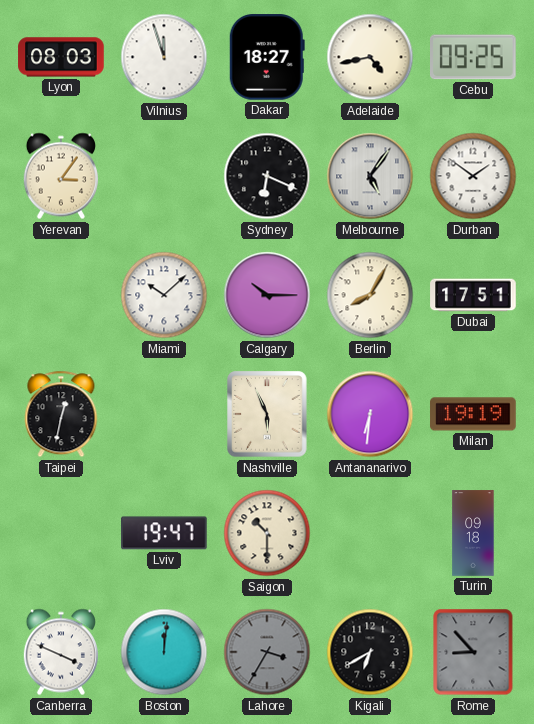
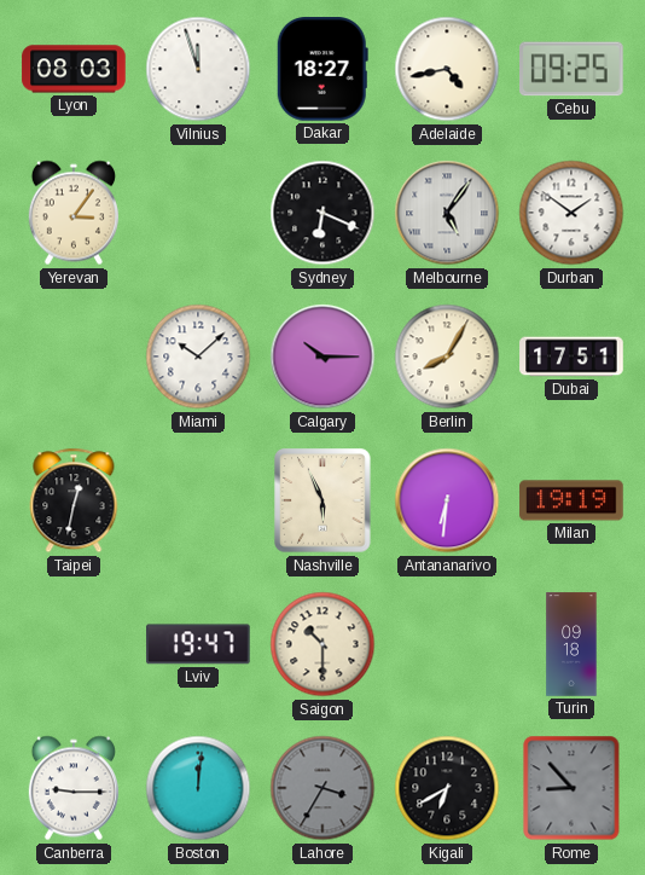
Canberra: 3:49 -> 9:15 (74, 788)
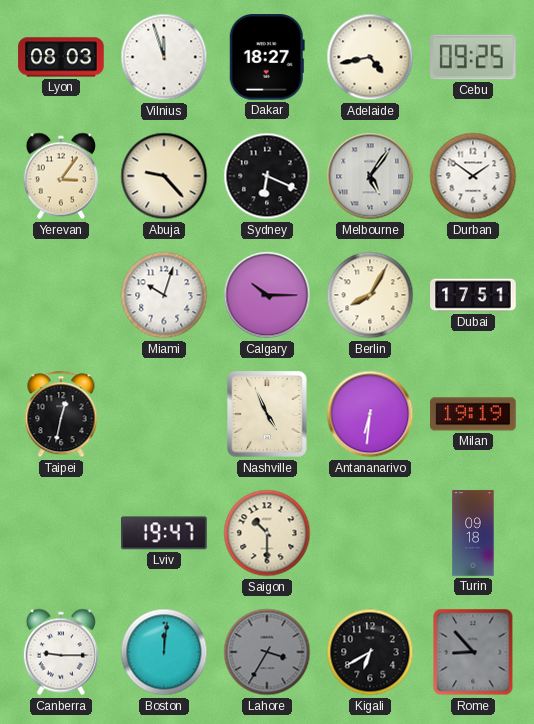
Abuja: none -> 9:23 (164, 176)
Miami: 10:08 -> 10:03 (164, 295)
Nashville: 5:56 -> 4:56 (267, 414)
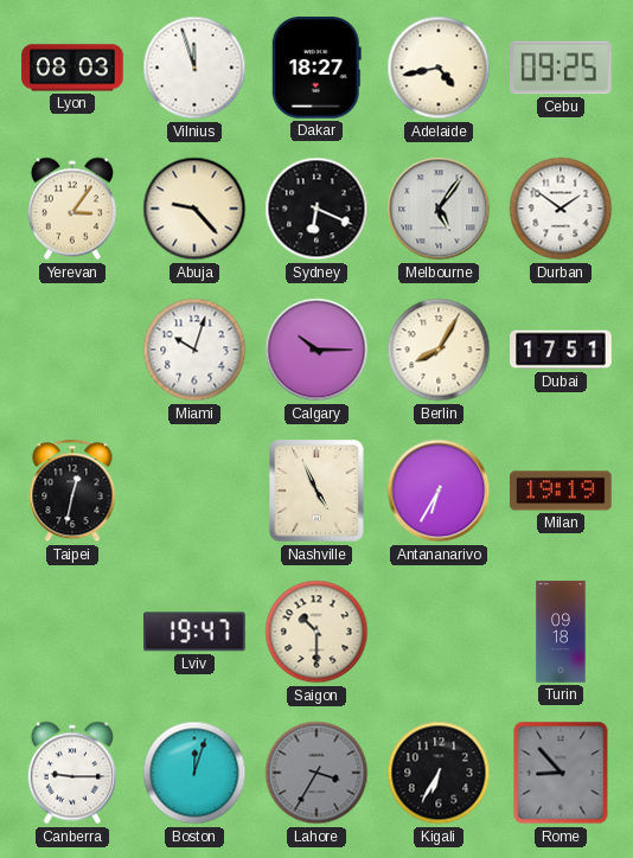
Antananarivo: 6:31 -> 6:35 (439, 491)
Boston: 12:01 -> 12:03 (194, 773)
Kigali: 6:40 -> 6:35 (439, 773)
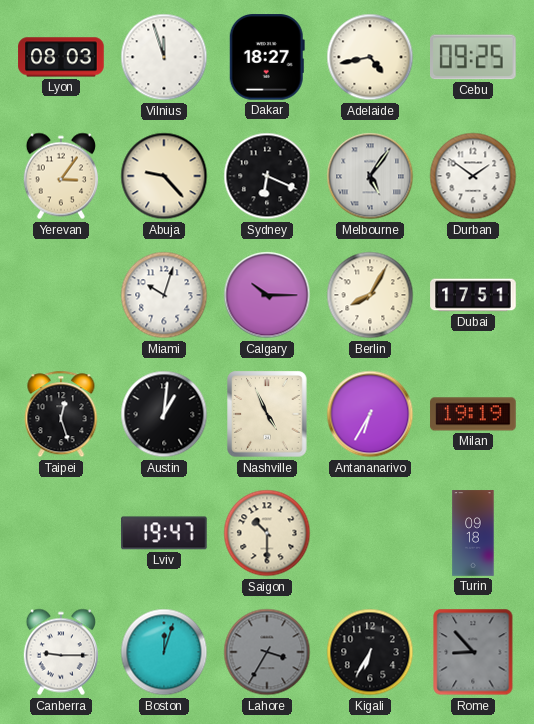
Taipei: 12:32 -> 12:27 (61, 414)
Austin: none -> 1:01 (164, 414)
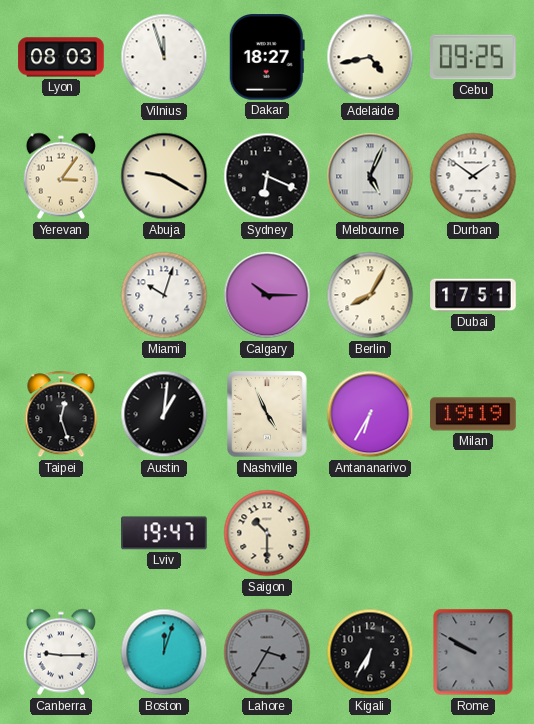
Abuja: 9:23 -> 9:20 (164, 176)
Melbourne: 5:06 -> 5:04 (370, 176)
Turin: 09:18 -> none (473, 533)
Rome: 8:53 -> 9:50 (473, 652)
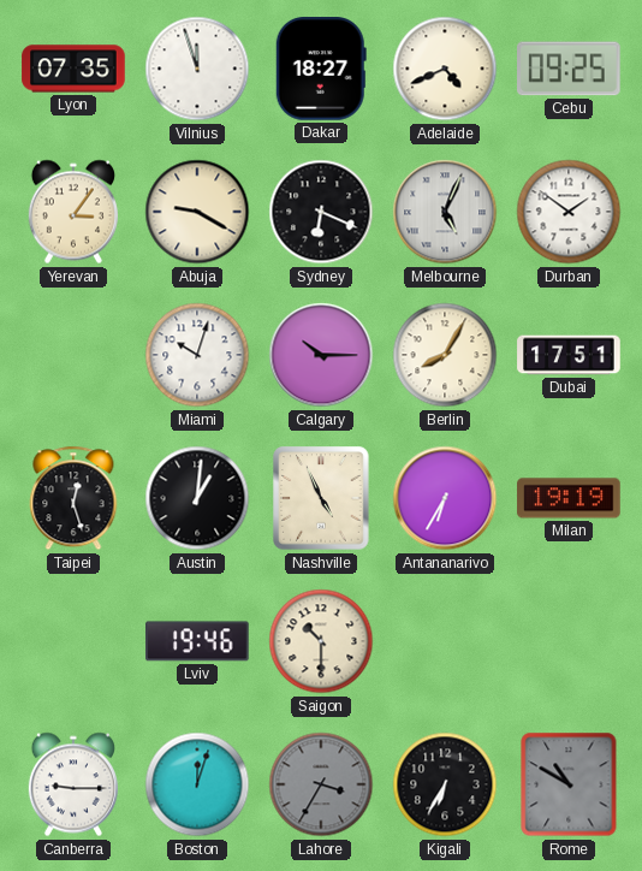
Lyon: 08:03 -> 07:35 (73, 69)
Adelaide: 4:43 -> 4:41 (445, 69)
Lviv: 19:47 -> 19:46 (198, 641)
Rome: 9:50 -> 10:50 (569, 784)
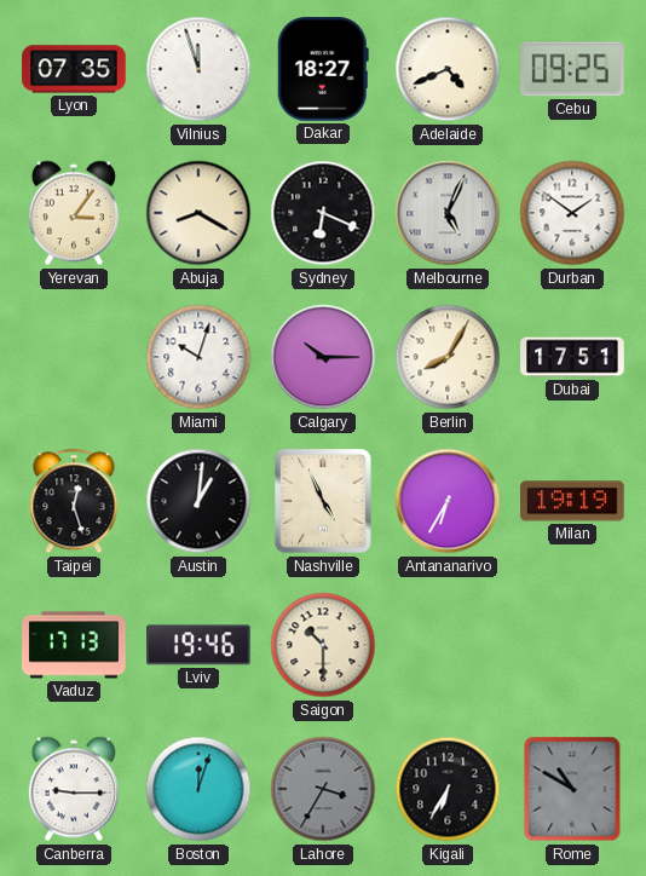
Abuja: 9:20 -> 8:20 (198, 213)
Vaduz: none -> 17:13 (74, 645)
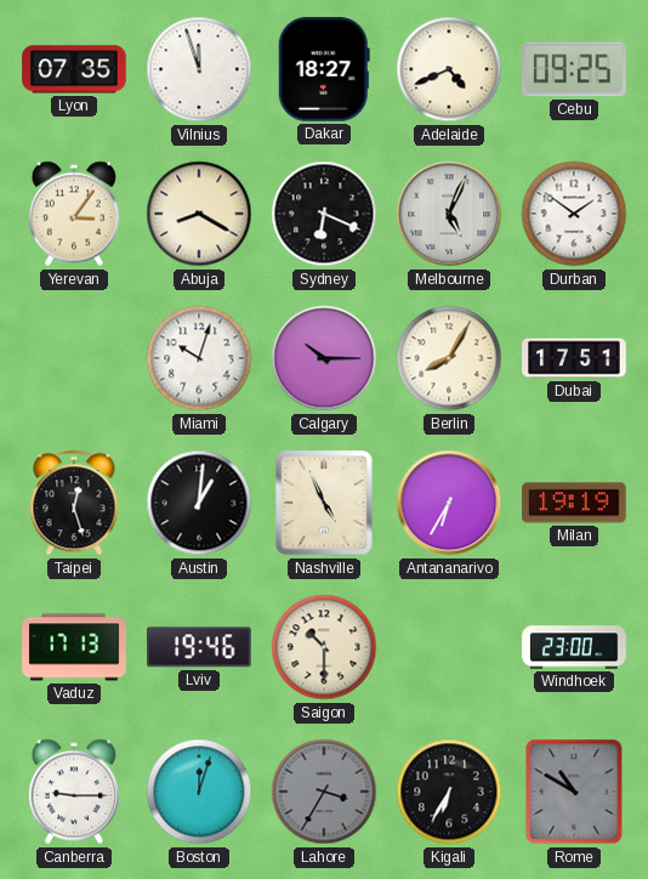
Windhoek: none -> 23:00 (574, 647)
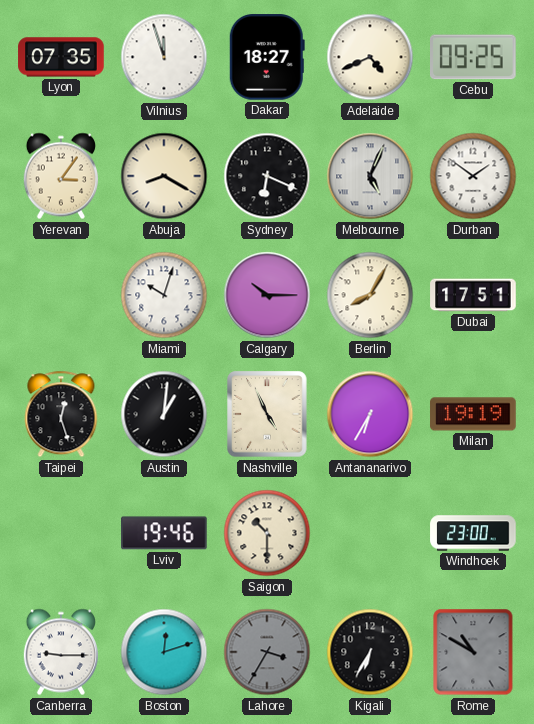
Vaduz: 17:13 -> none (74, 647)
Boston: 12:03 -> 12:12 (164, 652)
